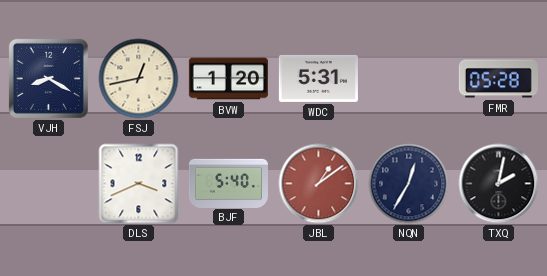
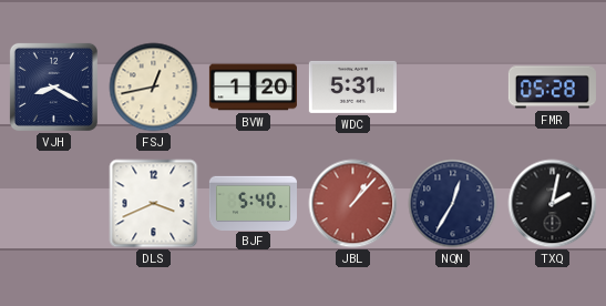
JBL: 1:09 -> 1:07 (353, 204)
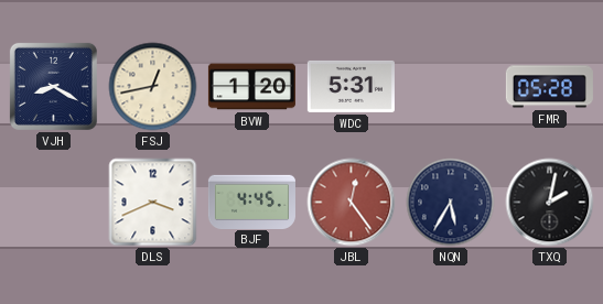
BJF: 5:40 -> 4:45 (251, 202)
JBL: 1:07 -> 12:24 (352, 203)
NQN: 12:35 -> 5:35 (451, 203)
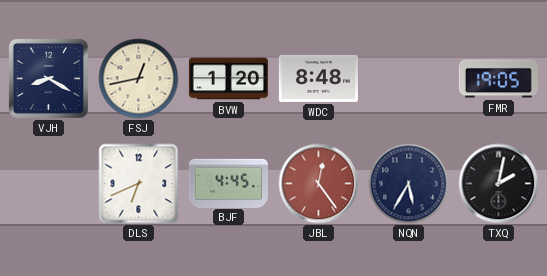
WDC: 5:31 -> 8:48 (318, 78)
FMR: 05:28 -> 19:05 (498, 79)
DLS: 3:41 -> 6:41 (139, 184)
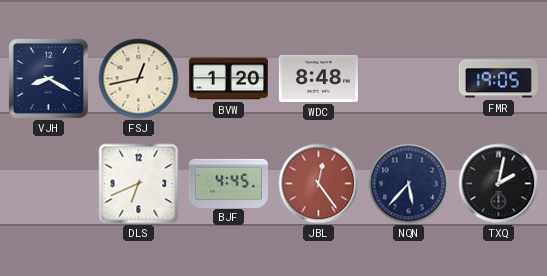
NQN: 5:35 -> 5:37 (409, 184)
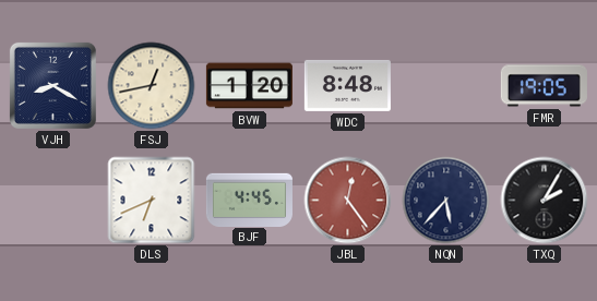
TXQ: 2:02 -> 2:05 (545, 201)
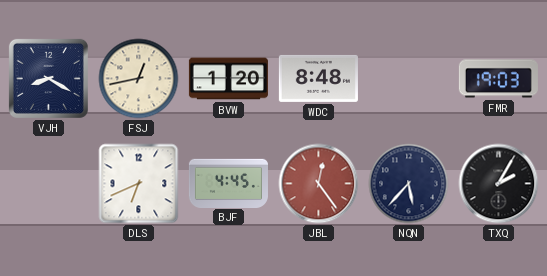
FMR: 19:05 -> 19:03 (498, 79)
